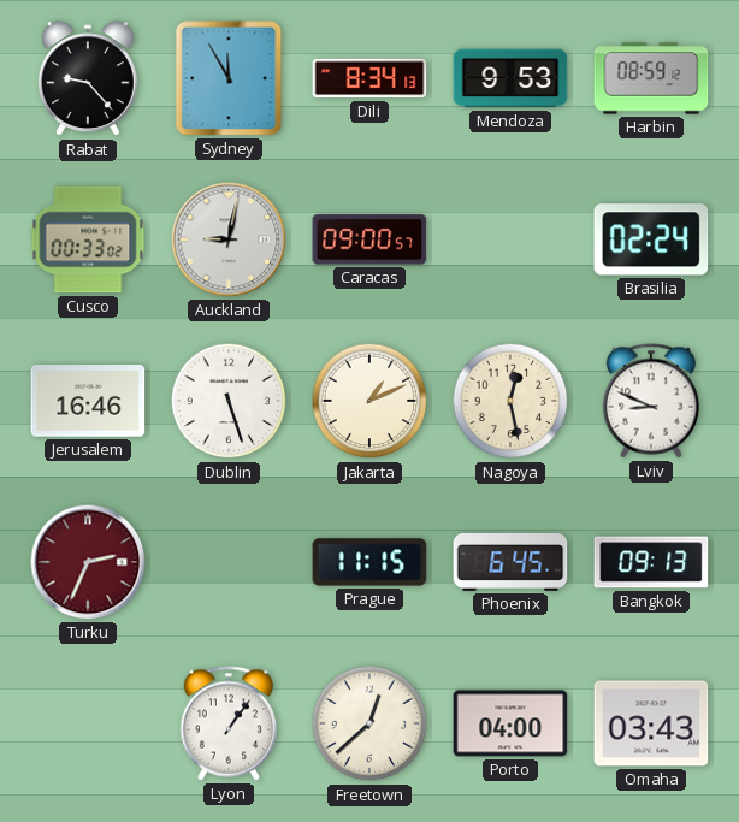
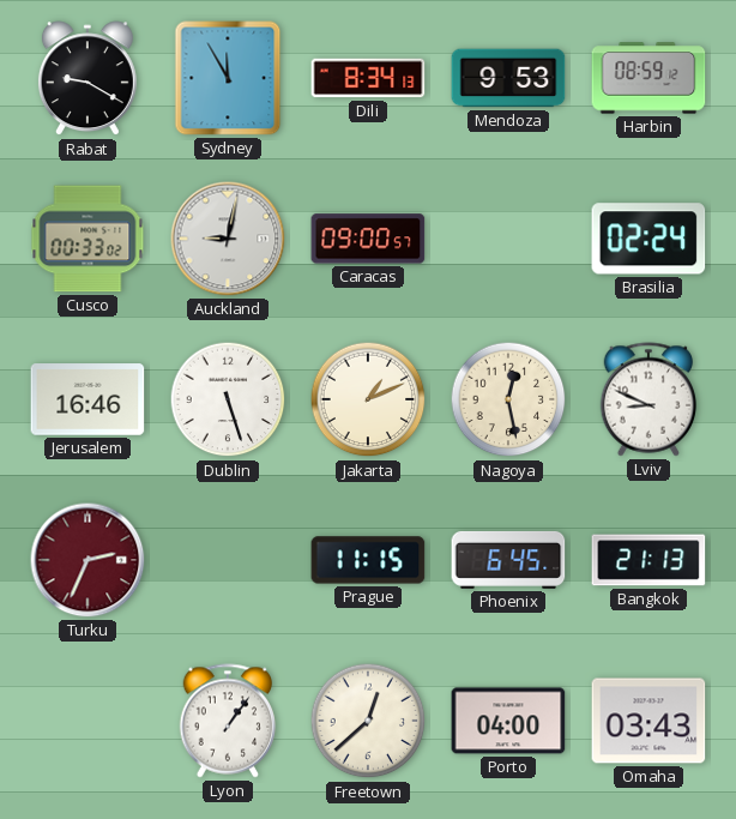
Rabat: 9:23 -> 9:20 (88, 79)
Bangkok: 09:13 -> 21:13 (648, 560)
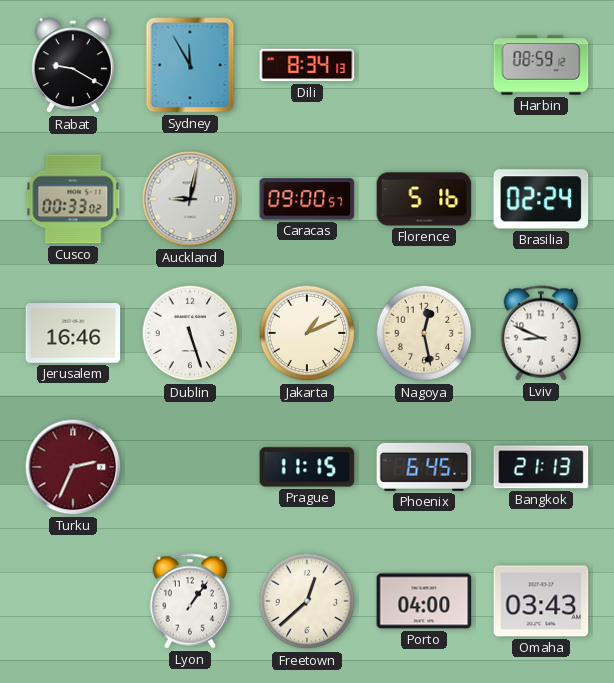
Mendoza: 9:53 -> none (508, 78)
Florence: none -> 5:16 (424, 199)
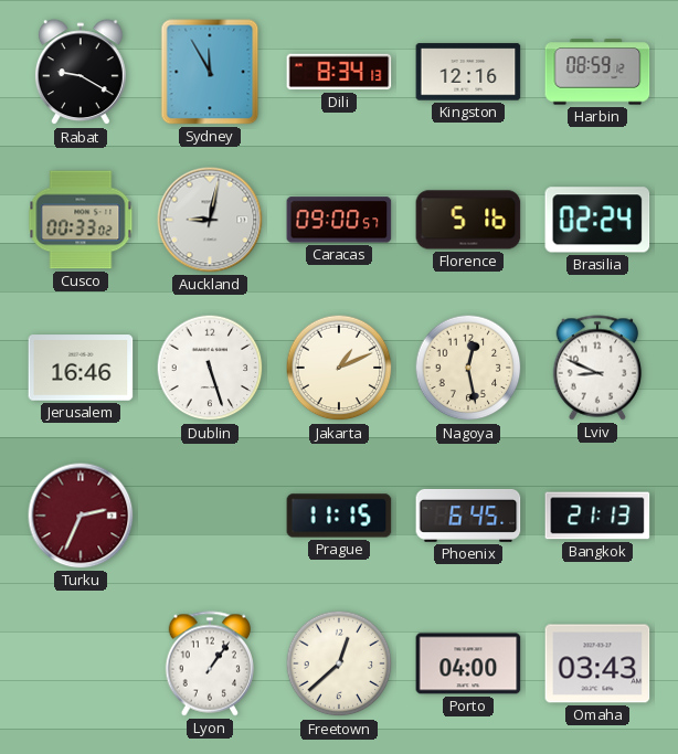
Kingston: none -> 12:16 (468, 72)
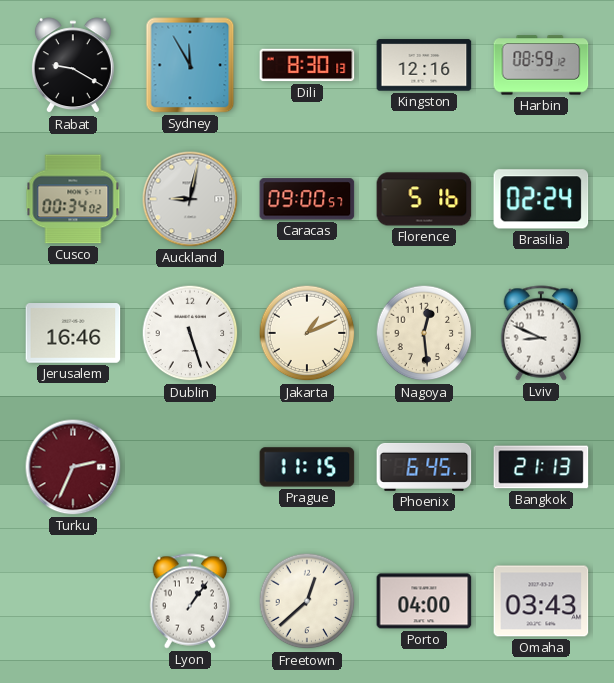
Dili: 8:34 -> 8:30 (307, 65)
Cusco: 00:33 -> 00:34 (73, 199)
Nagoya: 12:28 -> 12:29 (424, 333)
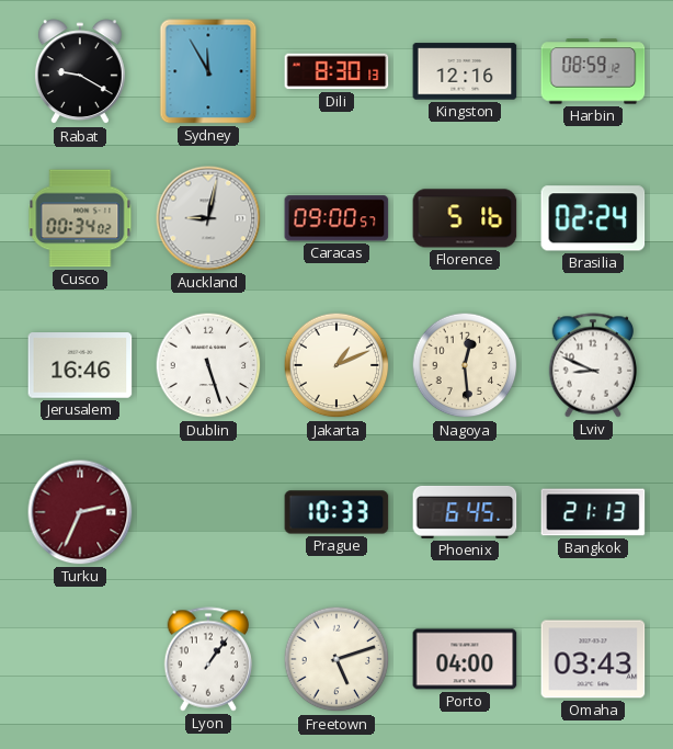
Prague: 11:15 -> 10:33 (336, 512)
Freetown: 12:38 -> 5:12 (336, 659)
